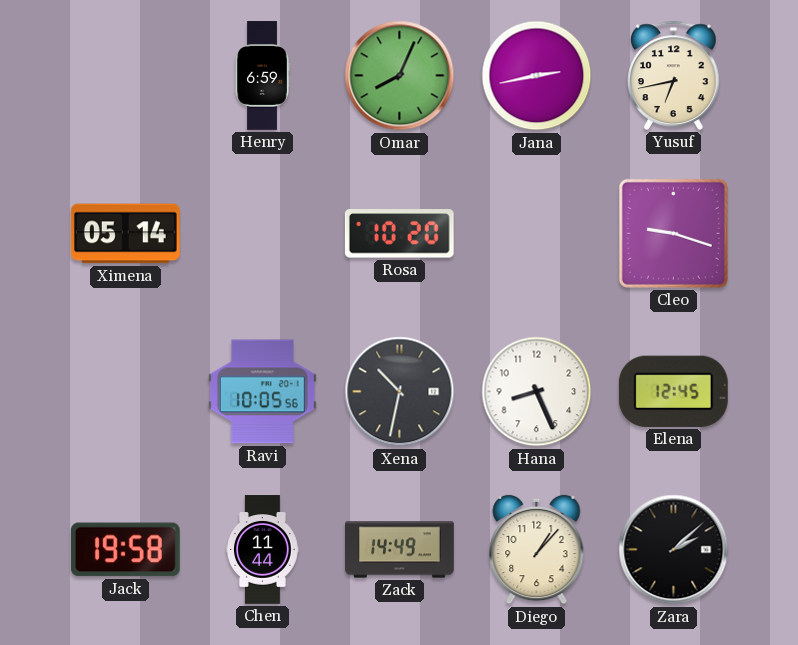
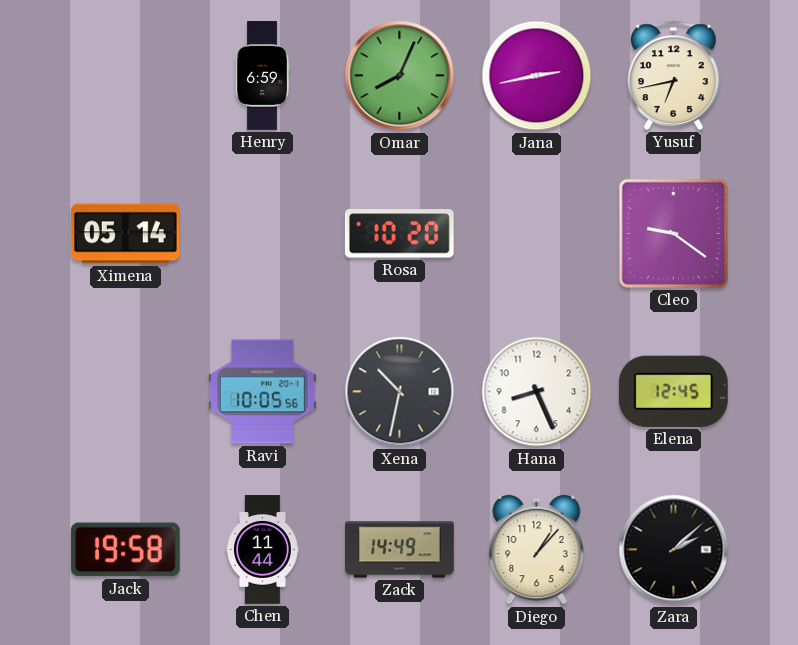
Cleo: 9:18 -> 9:21 (673, 233)
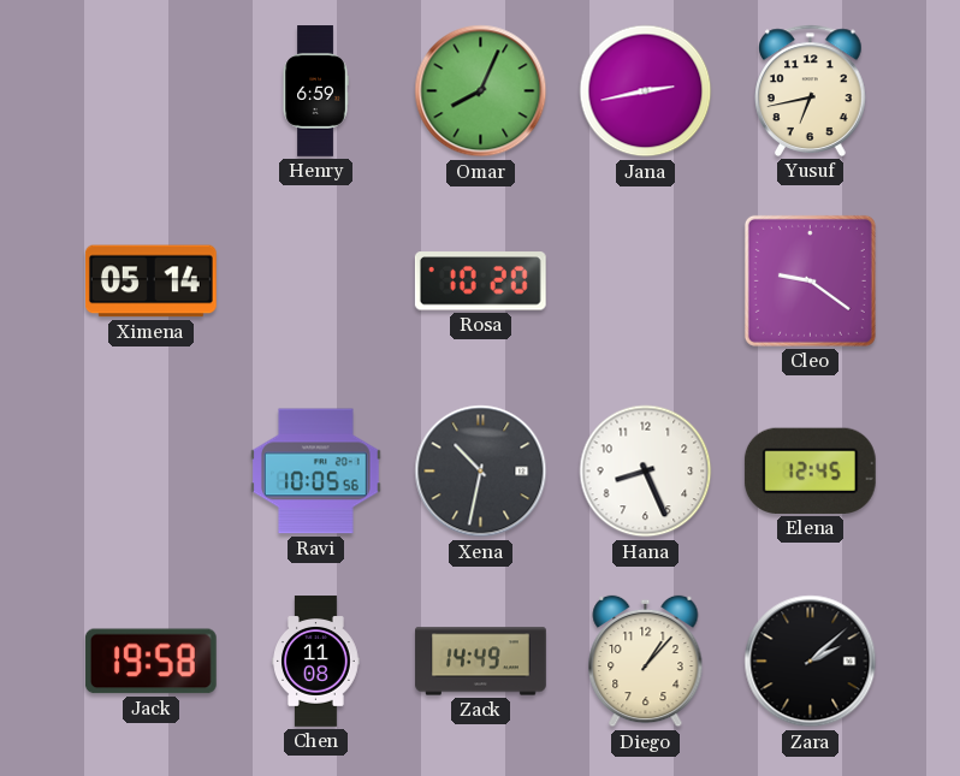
Chen: 11:44 -> 11:08 (316, 662)
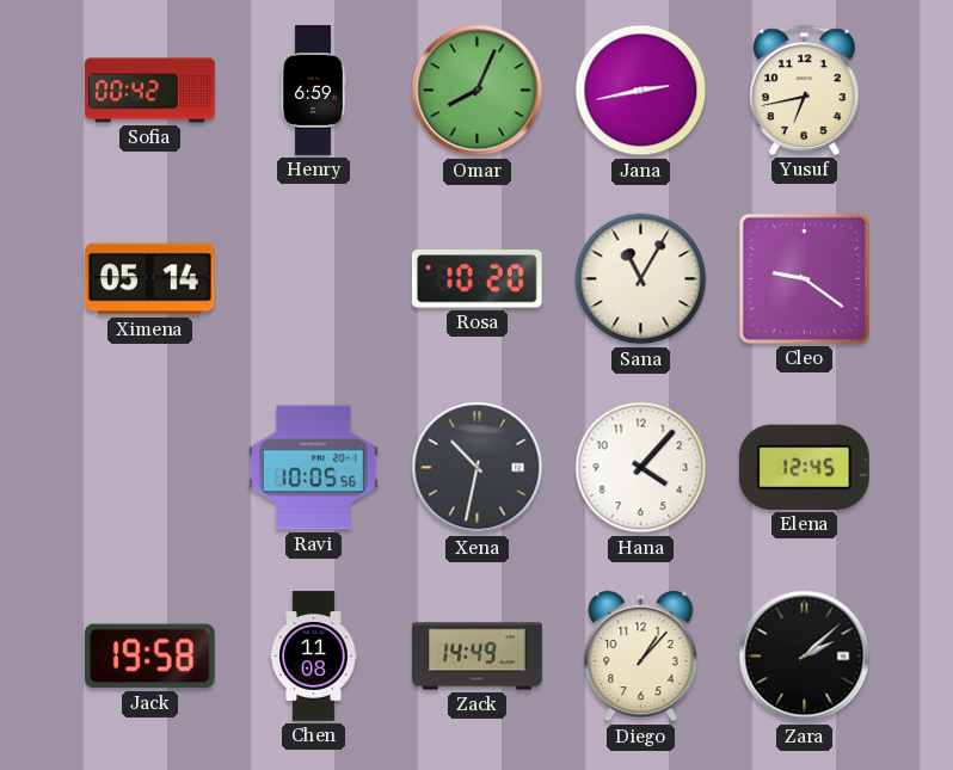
Sofia: none -> 00:42 (150, 91)
Sana: none -> 11:05 (641, 279)
Hana: 8:26 -> 4:07 (641, 468)
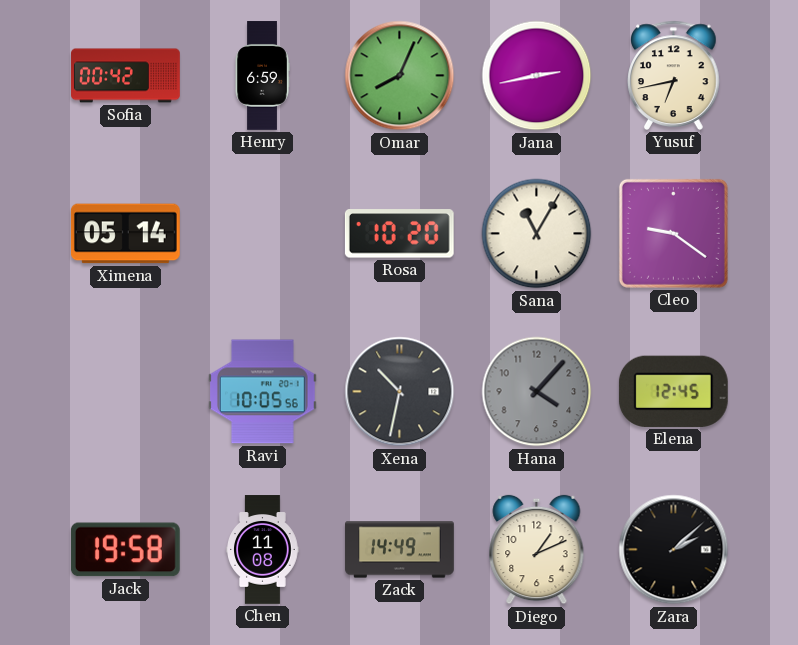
Hana dial: white -> grey (537, 392)
Diego: 1:07 -> 1:11 (537, 550)
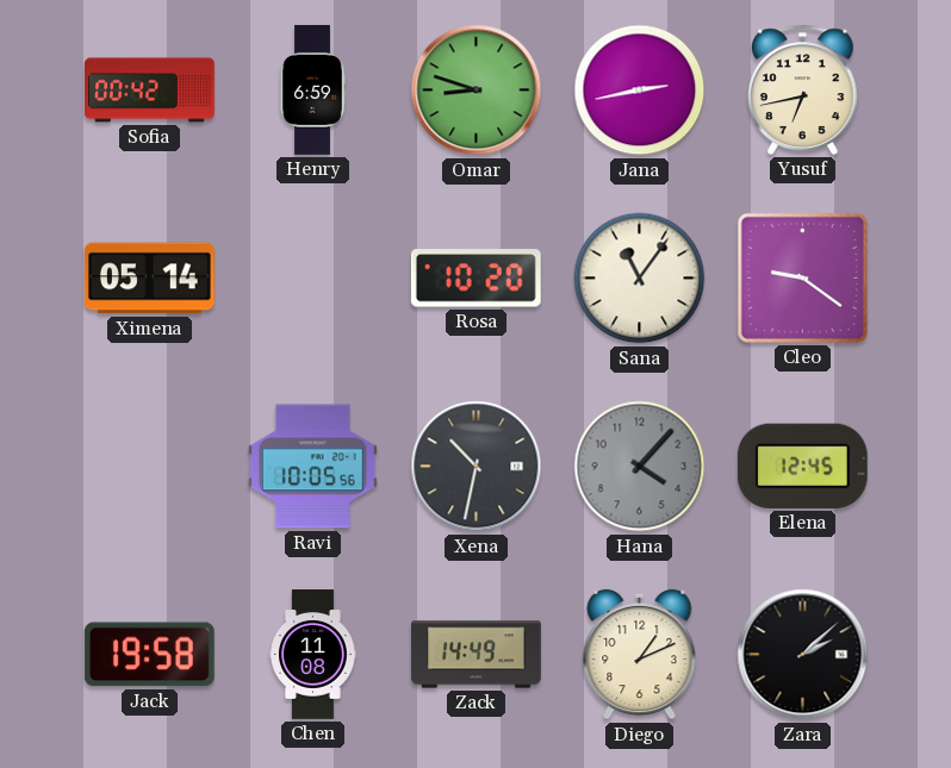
Omar: 8:04 -> 8:48 (477, 90)
Sana: 11:05 -> 11:06 (640, 279)
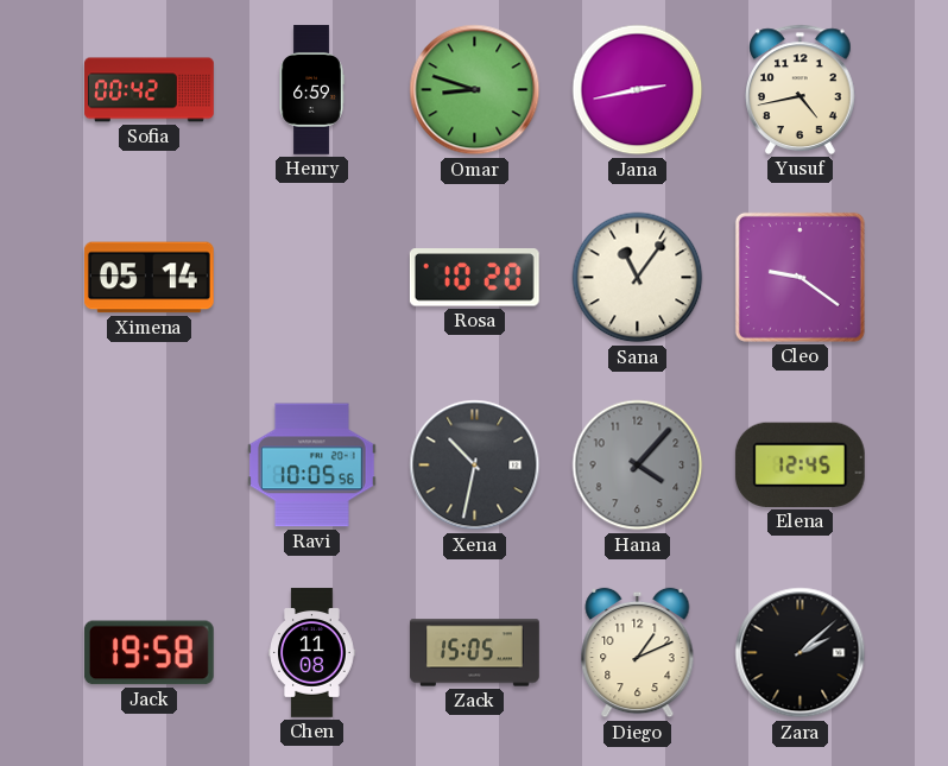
Yusuf: 6:43 -> 4:43 (801, 89)
Zack: 14:49 -> 15:05 (475, 653)
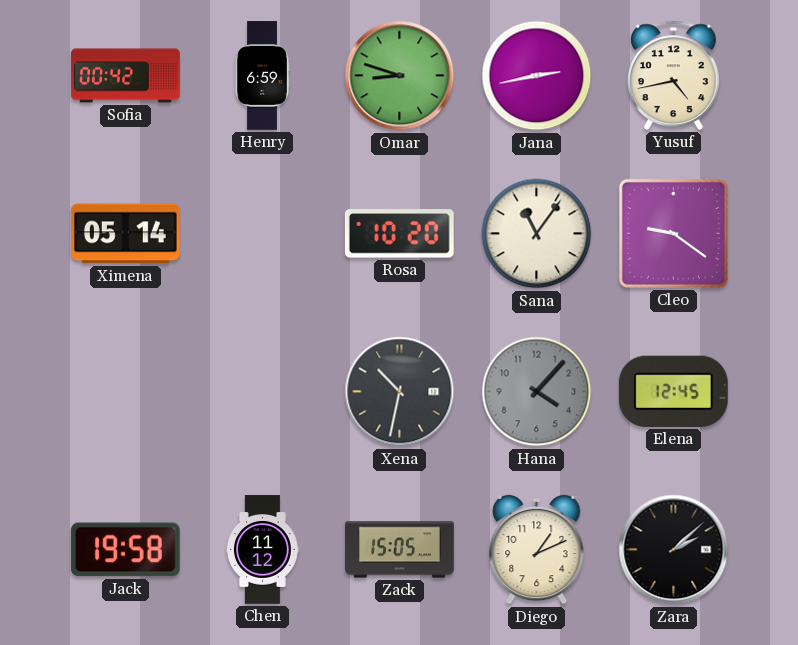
Ravi: 10:05 -> none (311, 466)
Chen: 11:08 -> 11:12 (263, 550)
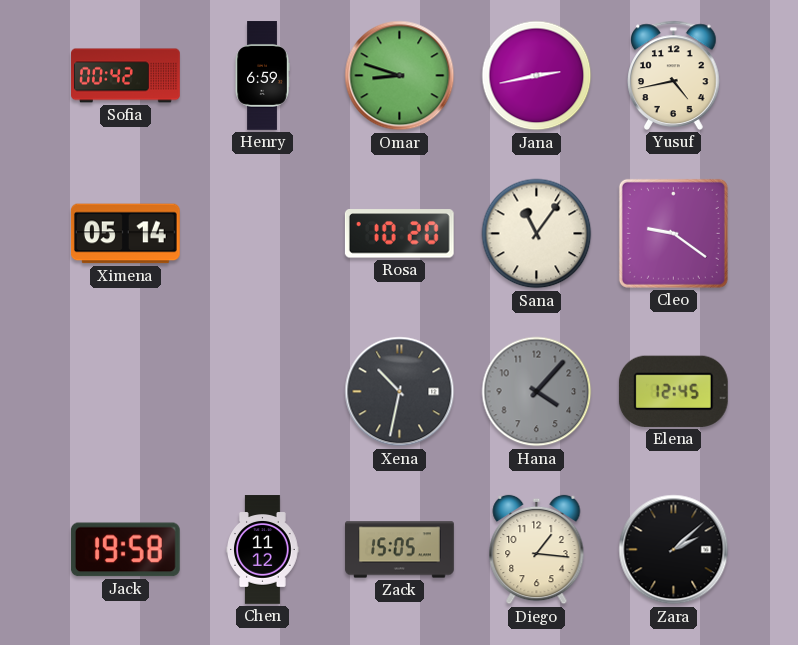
Diego: 1:11 -> 1:16 (537, 550)
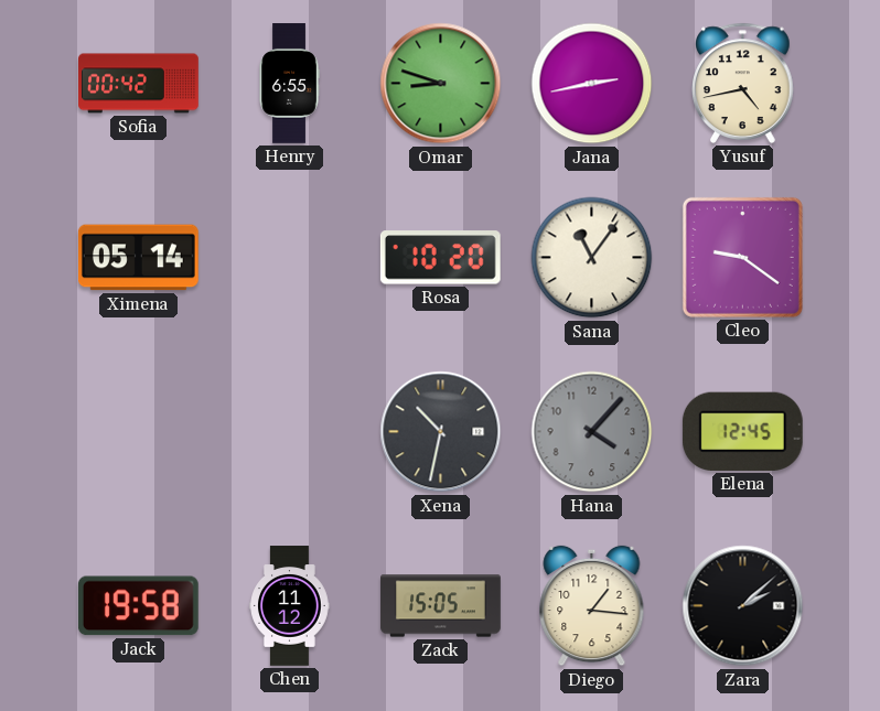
Henry: 6:59 -> 6:55 (289, 84)
